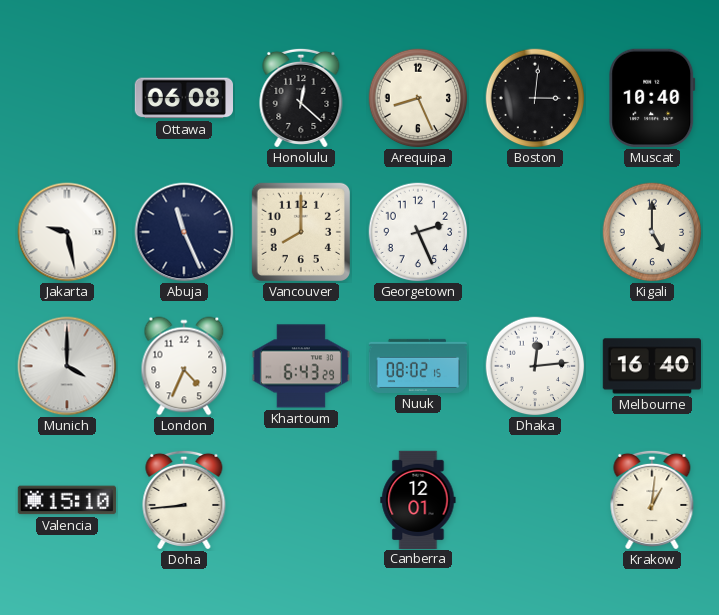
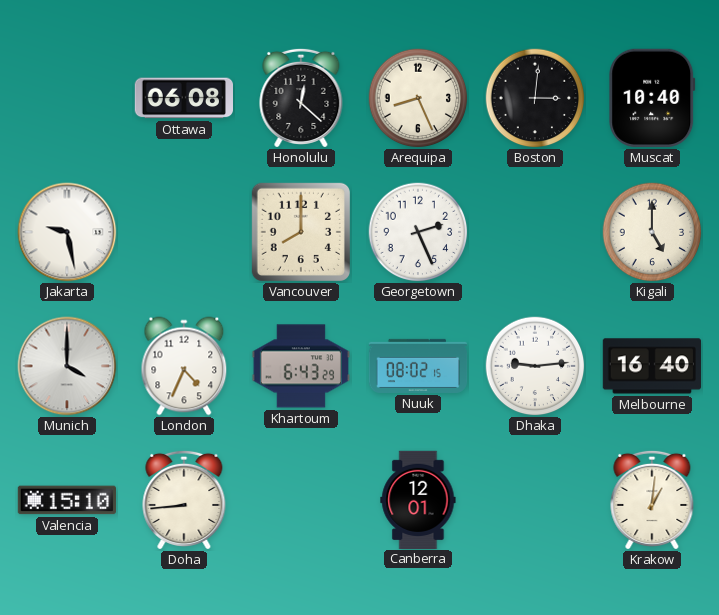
Abuja: 11:26 -> none (184, 232)
Dhaka: 12:14 -> 9:14 (535, 366)
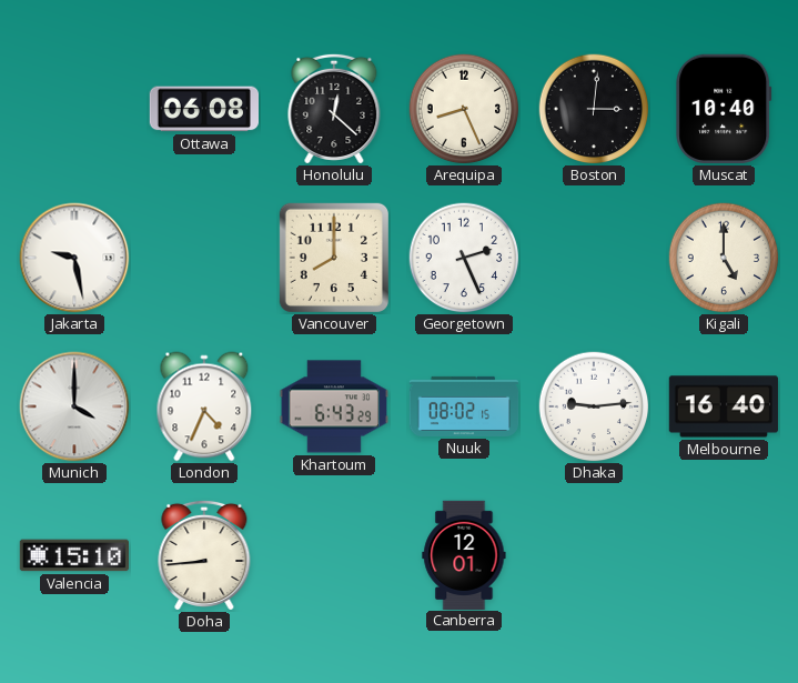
Krakow: 1:01 -> none (652, 500)
